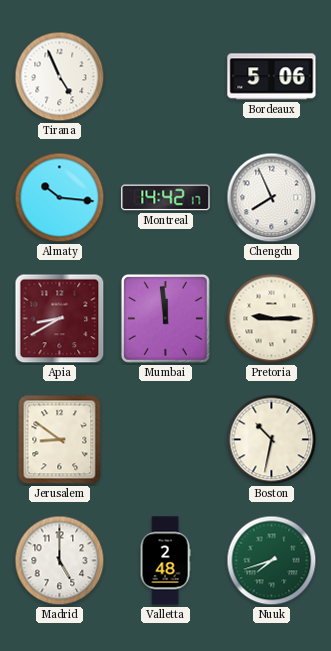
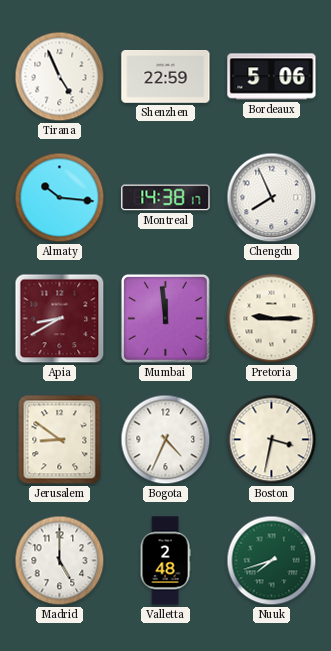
Shenzhen: none -> 22:59 (166, 77)
Montreal: 14:42 -> 14:38 (166, 198)
Bogota: none -> 4:34 (166, 440)
Boston: 10:32 -> 3:32 (272, 440)
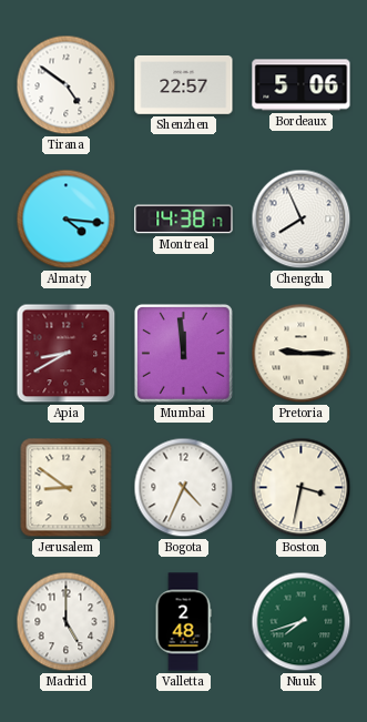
Tirana: 4:56 -> 4:51 (67, 85)
Shenzhen: 22:59 -> 22:57 (184, 85)
Almaty: 10:16 -> 4:16 (67, 220)
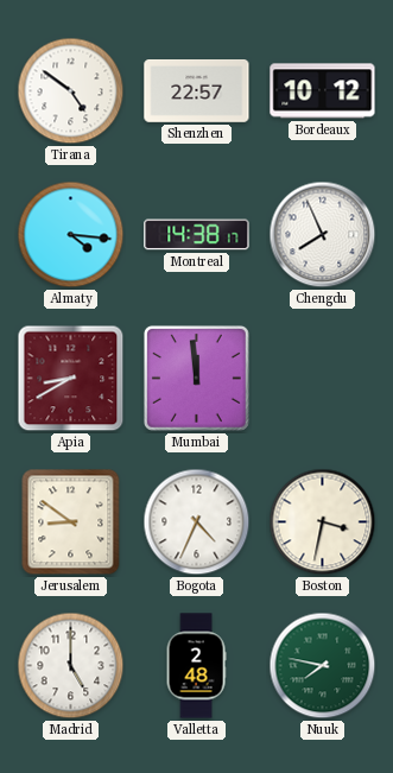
Bordeaux: 5:06 -> 10:12 (323, 91)
Pretoria: 9:15 -> none (302, 354)
Nuuk: 7:42 -> 7:47 (323, 666)
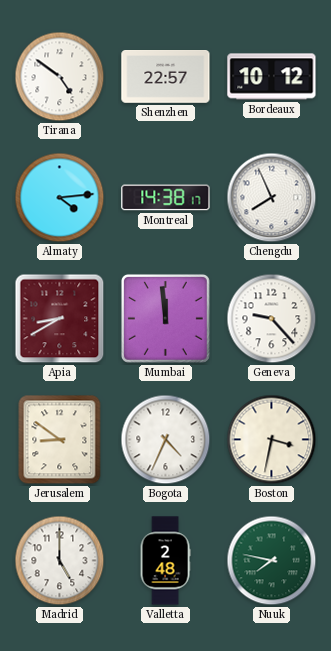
Almaty: 4:16 -> 4:14 (60, 198)
Geneva: none -> 9:23 (272, 319)
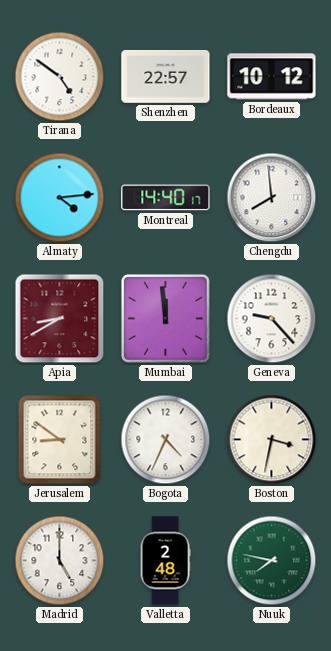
Montreal: 14:38 -> 14:40 (166, 198)
Chengdu: 7:56 -> 7:59 (272, 198)
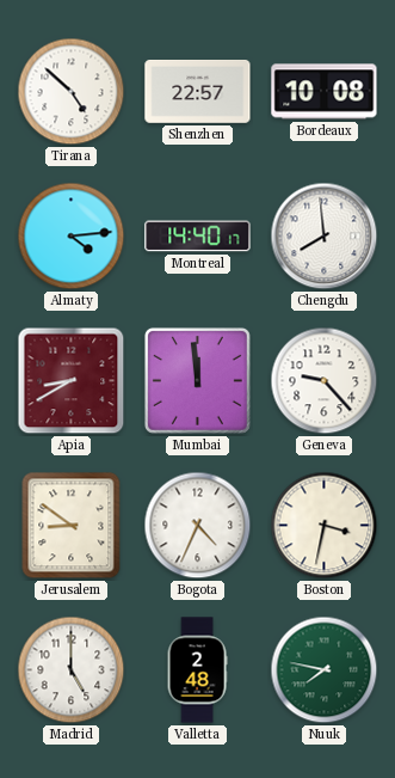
Tirana: 4:51 -> 4:52 (72, 92)
Bordeaux: 10:12 -> 10:08 (325, 92)
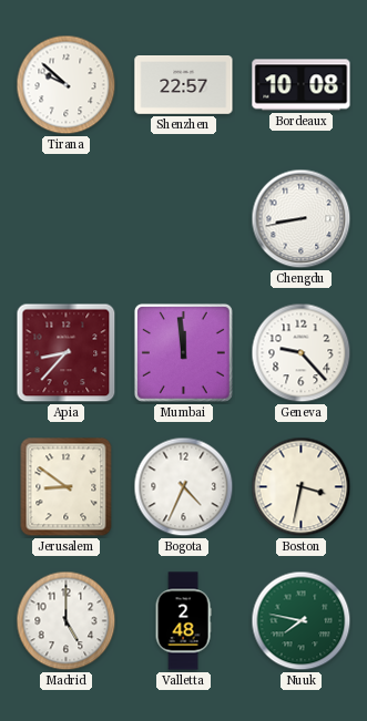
Tirana: 4:52 -> 9:52 (67, 85)
Almaty: 4:14 -> none (72, 237)
Montreal: 14:40 -> none (198, 237)
Chengdu: 7:59 -> 8:43 (302, 219)
Apia: 8:40 -> 8:37 (67, 353)
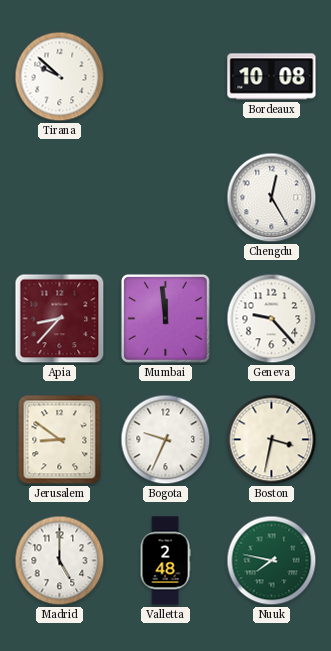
Shenzhen: 22:57 -> none (184, 85)
Chengdu: 8:43 -> 12:25 (272, 198)
Bogota: 4:34 -> 9:34 (166, 440)
